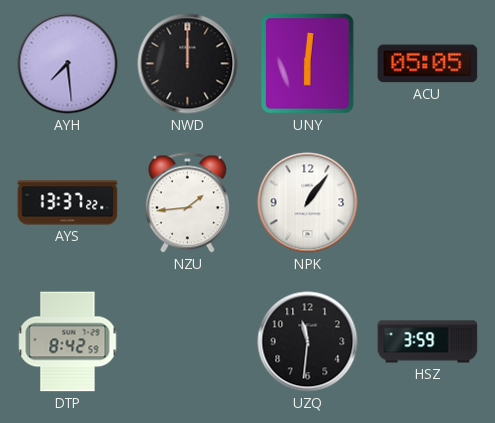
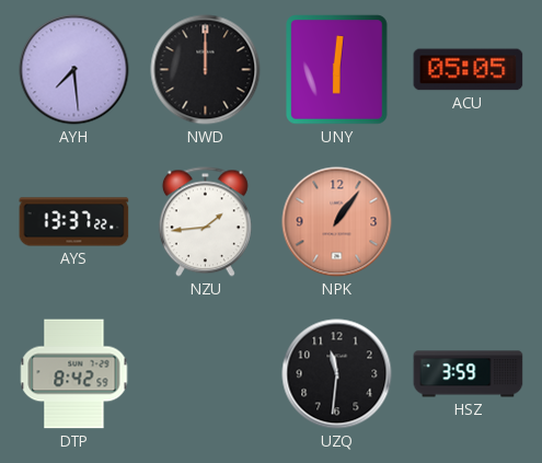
NPK dial: white -> salmon (337, 222)
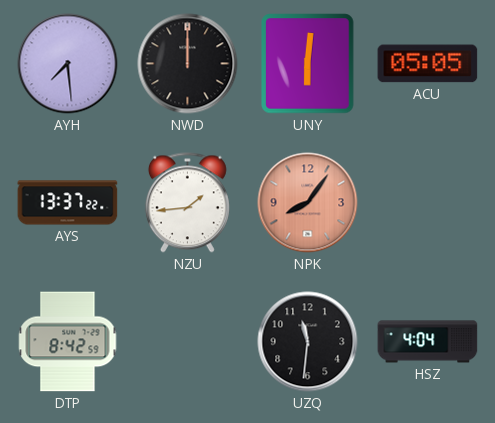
NPK: 1:06 -> 8:06 (308, 203)
HSZ: 3:59 -> 4:04 (428, 342)
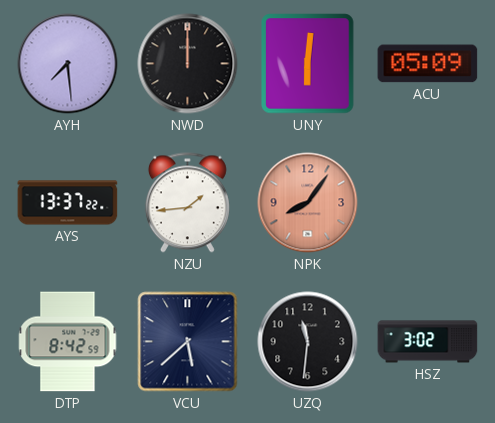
ACU: 05:05 -> 05:09 (428, 64)
VCU: none -> 5:38 (188, 342)
HSZ: 4:04 -> 3:02 (428, 342)
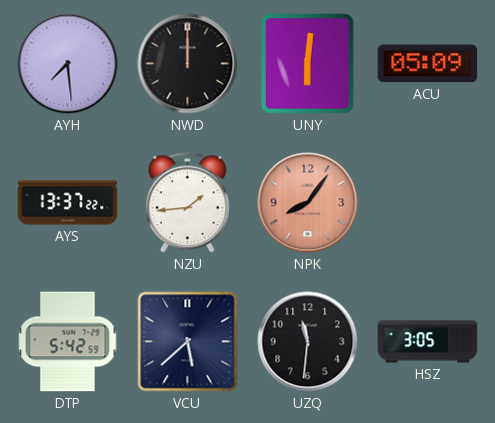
DTP: 8:42 -> 5:42 (68, 342)
HSZ: 3:02 -> 3:05 (428, 342)
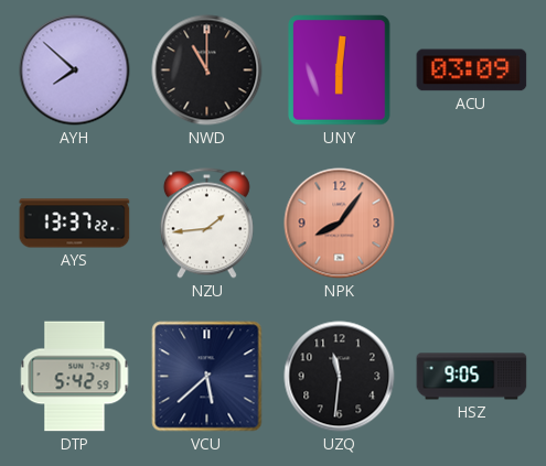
AYH: 7:29 -> 7:52 (75, 71)
NWD: 12:00 -> 11:00 (207, 71)
ACU: 05:09 -> 03:09 (472, 71)
HSZ: 3:05 -> 9:05 (472, 377)
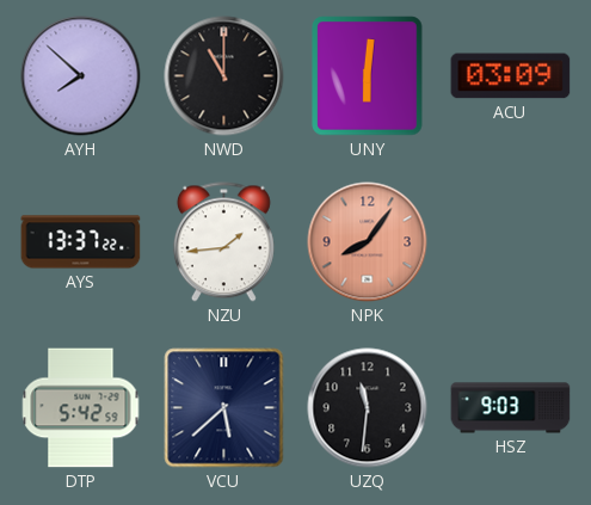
HSZ: 9:05 -> 9:03 (511, 408)
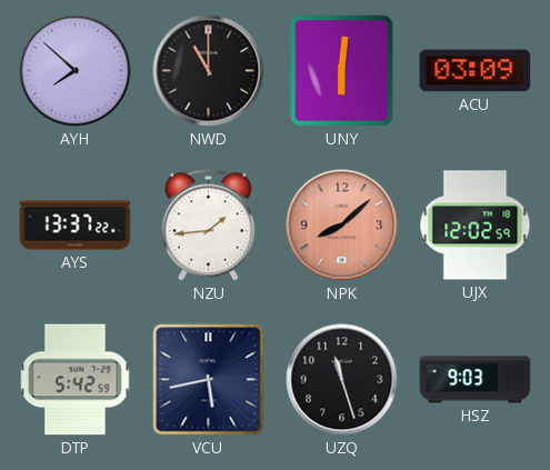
NPK: 8:06 -> 8:08 (342, 226)
UJX: none -> 12:02 (476, 226)
VCU: 5:38 -> 5:43 (209, 380)
UZQ: 11:31 -> 11:27 (342, 380)
